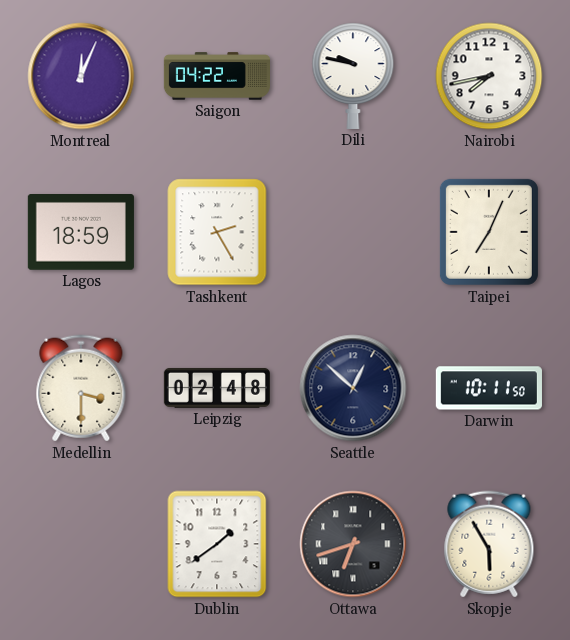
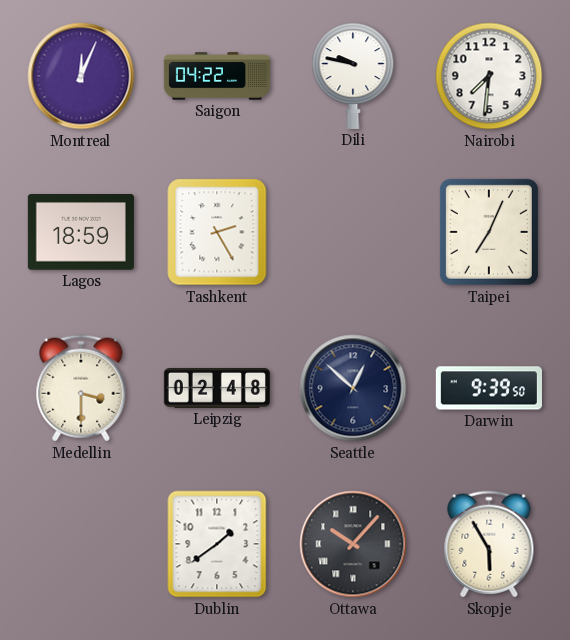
Nairobi: 7:43 -> 7:31 (489, 76)
Darwin: 10:11 -> 9:39 (489, 388)
Ottawa: 6:42 -> 10:07 (353, 544)
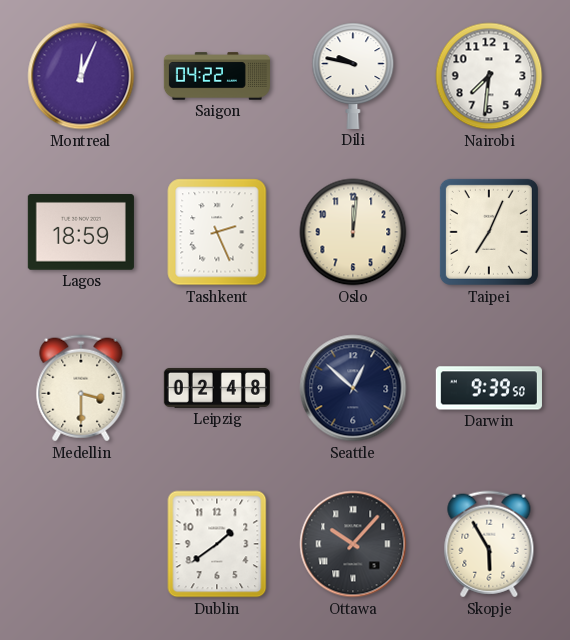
Tashkent: 2:25 -> 2:26 (217, 232)
Oslo: none -> 12:01 (353, 232)
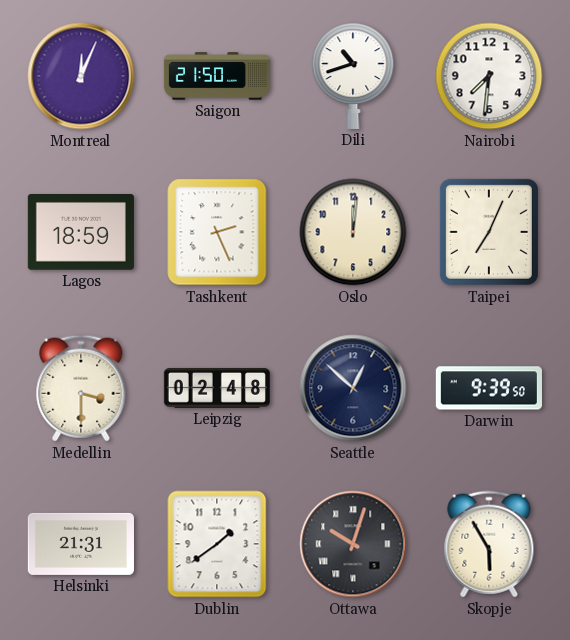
Saigon: 04:22 -> 21:50 (216, 76)
Dili: 9:47 -> 10:42 (353, 76)
Helsinki: none -> 21:31 (81, 544)
Ottawa: 10:07 -> 10:03 (353, 544)
